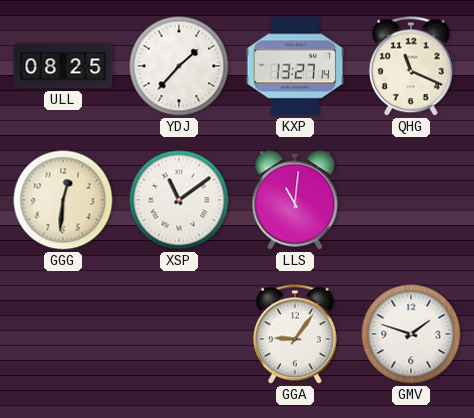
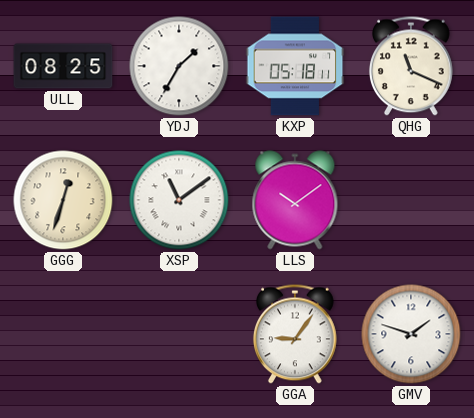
YDJ: 1:37 -> 1:35 (179, 66)
KXP: 13:27 -> 05:18 (295, 66)
GGG: 12:31 -> 12:33 (63, 200)
LLS: 11:01 -> 10:09 (295, 200)
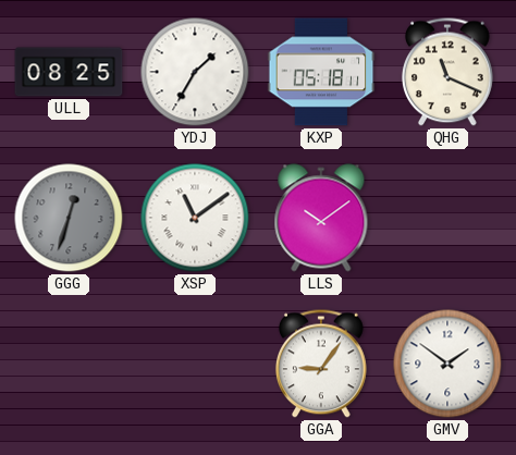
GGG dial: cream -> grey (69, 218)
GMV: 1:48 -> 1:51 (447, 364)
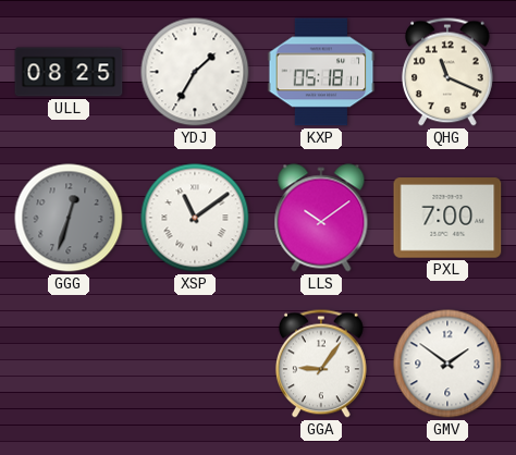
PXL: none -> 7:00 (447, 218)
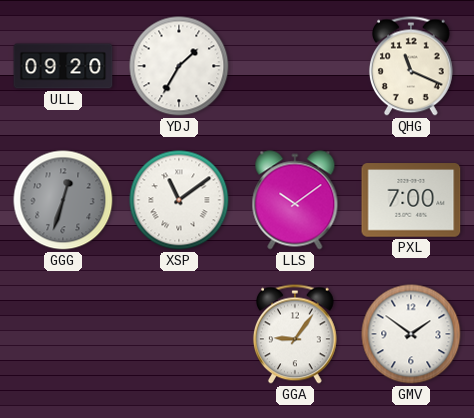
ULL: 08:25 -> 09:20 (63, 66)
KXP: 05:18 -> none (321, 72)
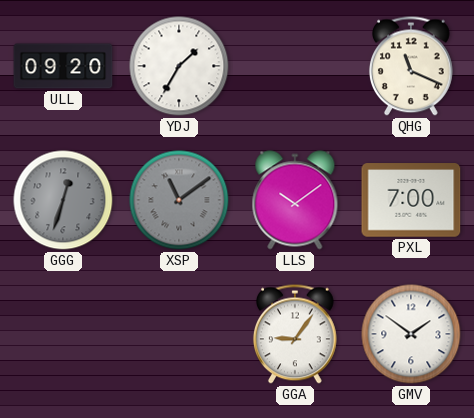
XSP dial: white -> grey (179, 200)
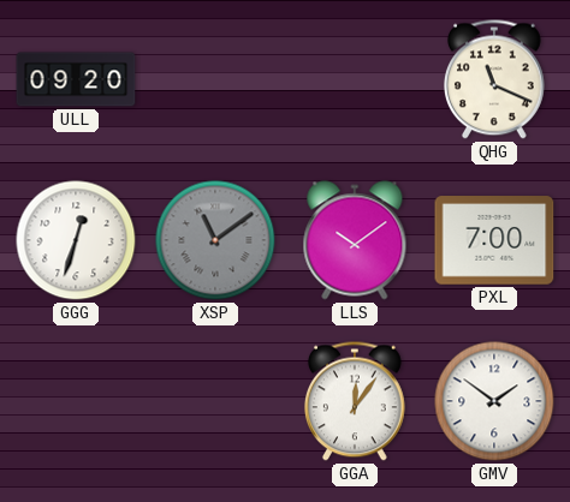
YDJ: 1:35 -> none (179, 66)
GGG dial: grey -> white (76, 240)
GGA: 9:06 -> 12:06 (355, 401)
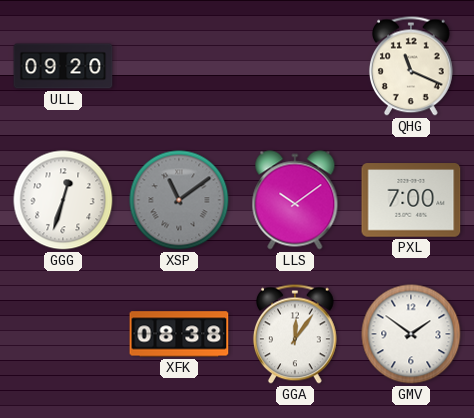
XFK: none -> 08:38 (179, 334)
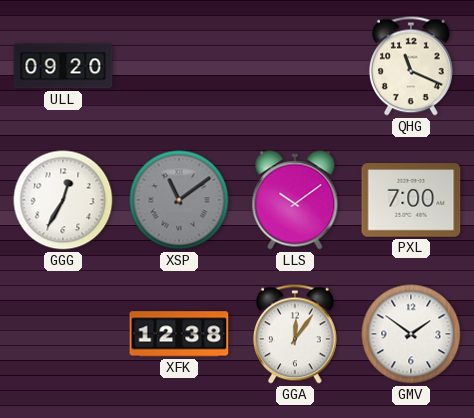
GGG: 12:33 -> 12:35 (63, 200)
XFK: 08:38 -> 12:38 (179, 334)
